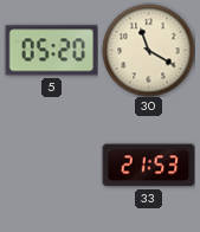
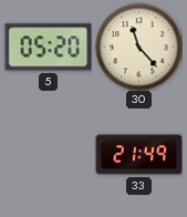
30: 11:20 -> 11:23 (138, 46)
33: 21:53 -> 21:49 (138, 155)
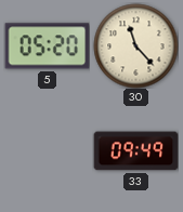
33: 21:49 -> 09:49 (135, 151)
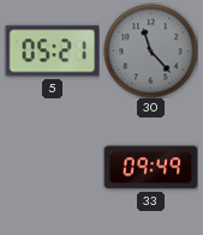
5: 05:20 -> 05:21 (52, 52)
30 dial: cream -> grey (150, 50)
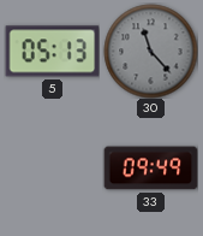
5: 05:21 -> 05:13 (52, 52)
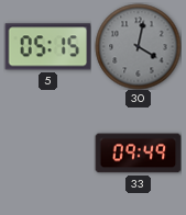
5: 05:13 -> 05:15 (47, 47)
30: 11:23 -> 4:02 (138, 46)
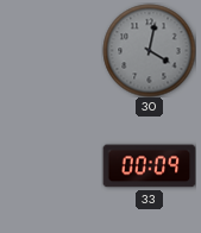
5: 05:15 -> none (47, 47)
33: 09:49 -> 00:09 (149, 166)
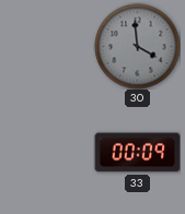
30: 4:02 -> 3:59 (137, 46)
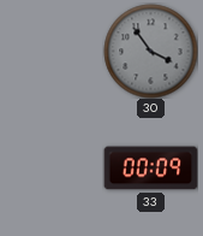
30: 3:59 -> 3:54 (150, 51)
